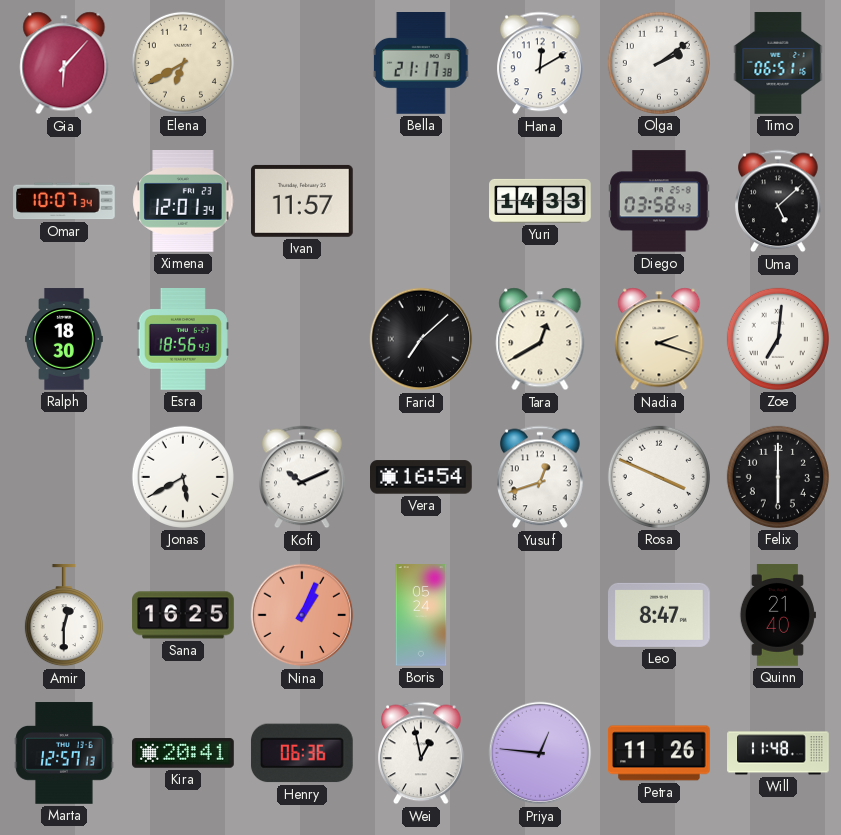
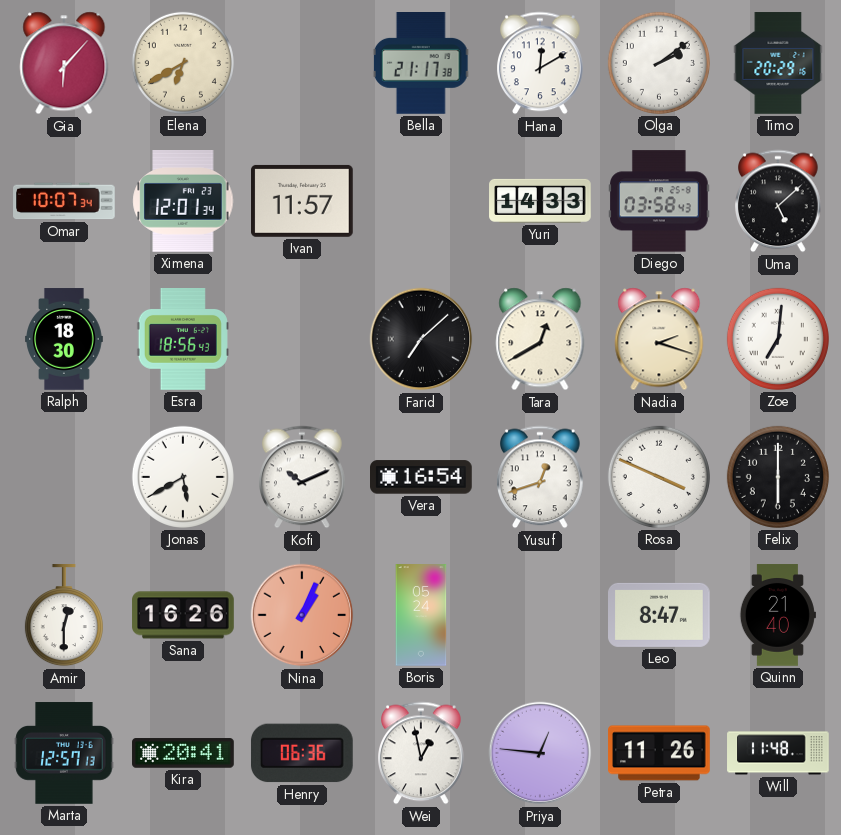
Timo: 06:51 -> 20:29 (778, 63)
Sana: 16:25 -> 16:26 (183, 615)
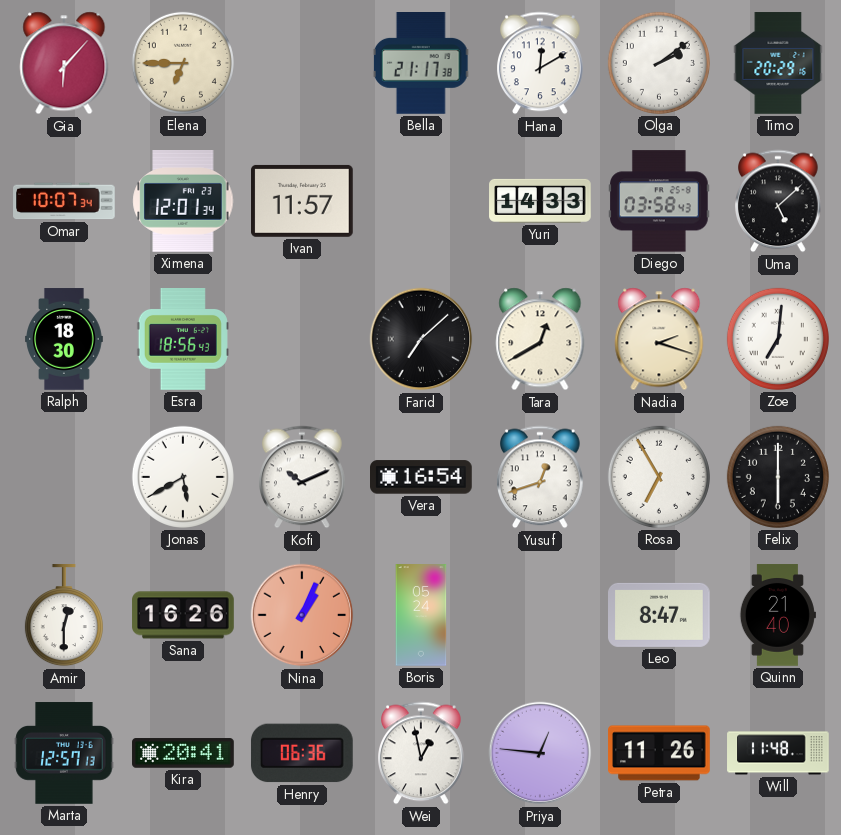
Elena: 6:40 -> 6:45 (183, 63)
Rosa: 3:49 -> 6:55 (659, 477)
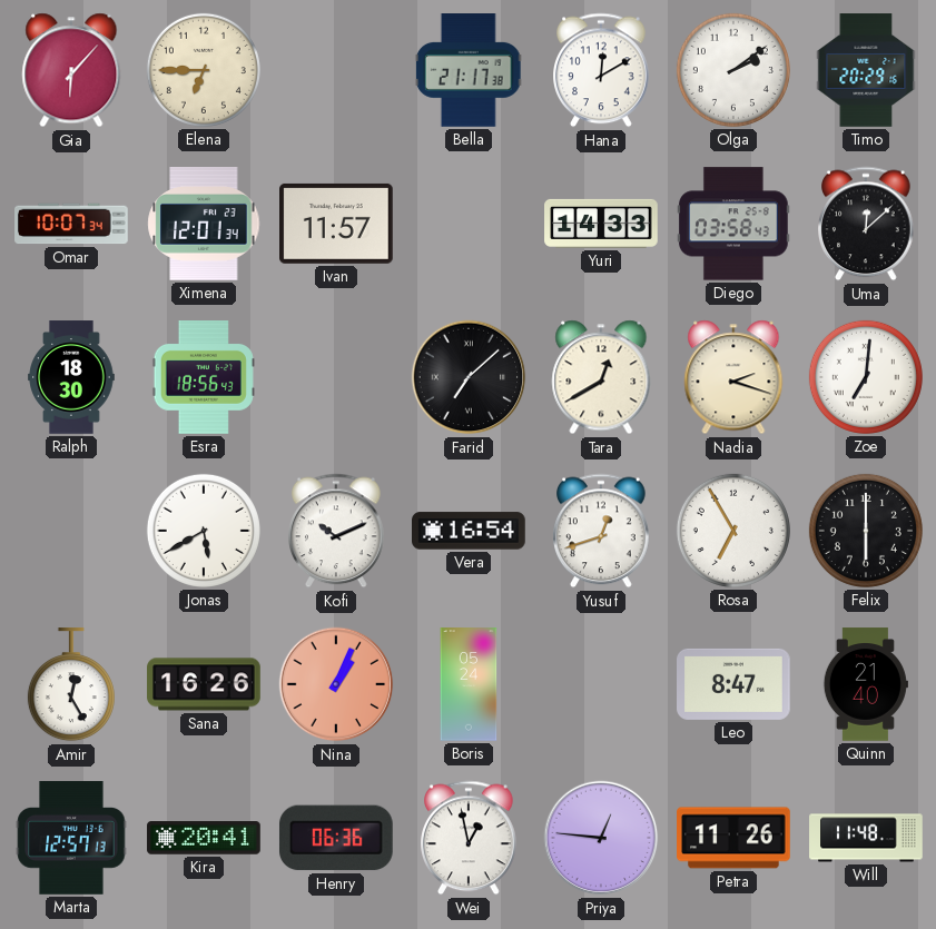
Uma: 5:08 -> 12:08 (867, 224)
Amir: 12:30 -> 12:25 (71, 685)
